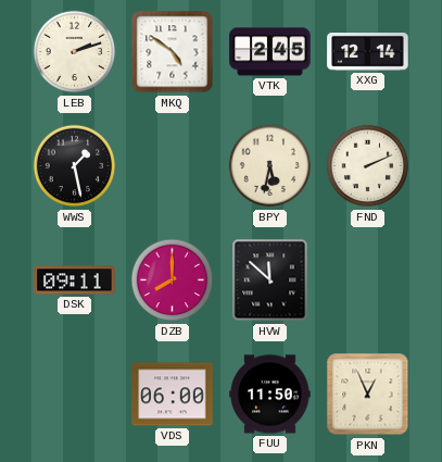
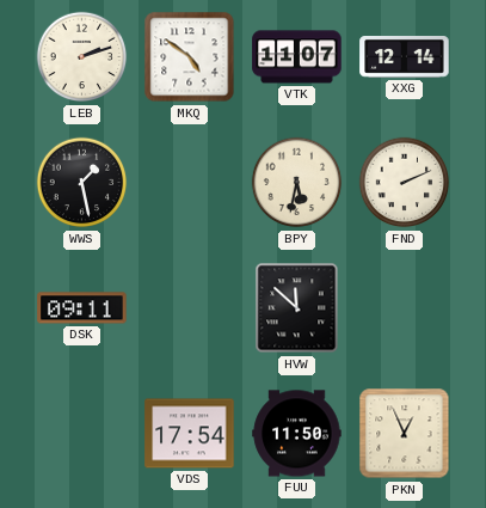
VTK: 2:45 -> 11:07 (297, 57)
DZB: 8:00 -> none (173, 280)
VDS: 06:00 -> 17:54 (190, 434)
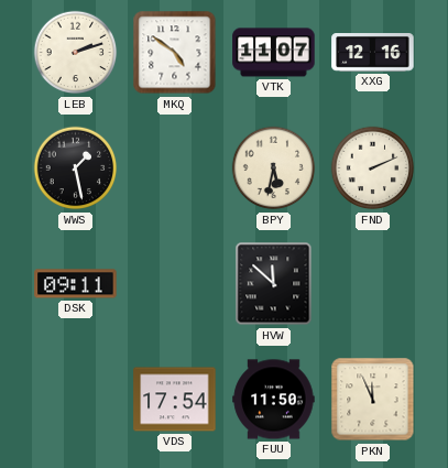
XXG: 12:14 -> 12:16 (373, 53)
PKN: 12:56 -> 11:56 (373, 400)
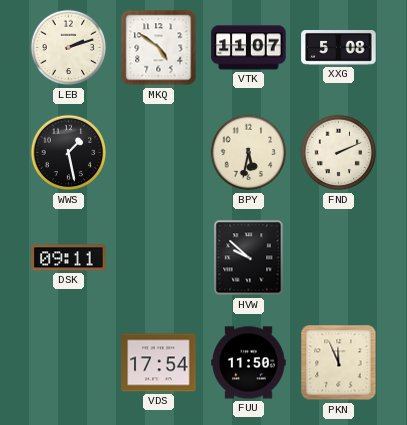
XXG: 12:16 -> 5:08 (339, 48)
HVW: 11:52 -> 9:52 (249, 258)
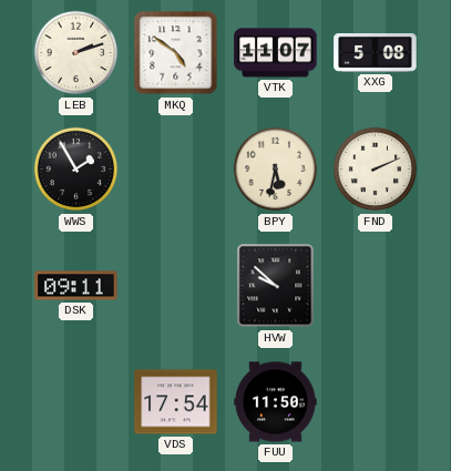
WWS: 1:28 -> 1:55 (76, 170)
PKN: 11:56 -> none (339, 363)
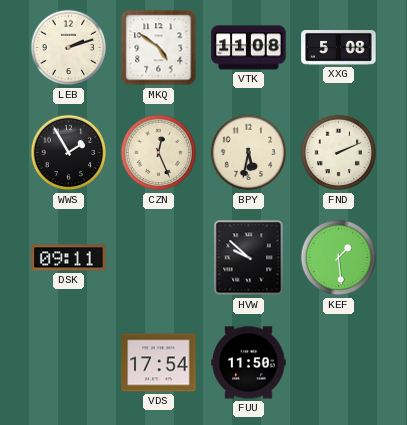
VTK: 11:07 -> 11:08 (249, 48)
CZN: none -> 12:26 (159, 153)
KEF: none -> 1:29 (339, 258)
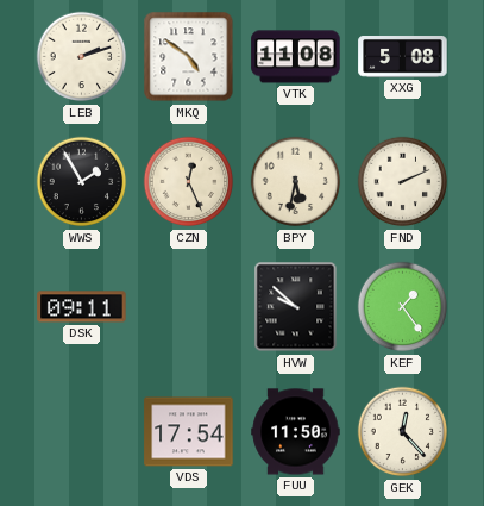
KEF: 1:29 -> 1:24 (403, 307)
GEK: none -> 12:23 (403, 432)
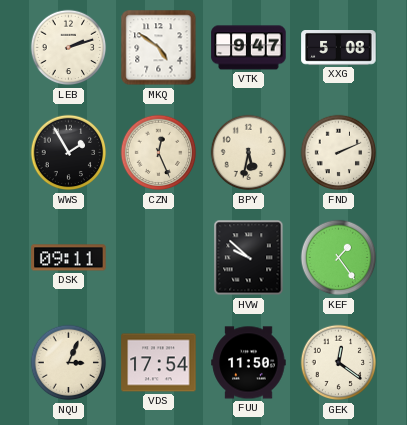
VTK: 11:08 -> 9:47 (249, 48)
NQU: none -> 3:04 (69, 363)
GEK: 12:23 -> 12:21 (339, 363)
